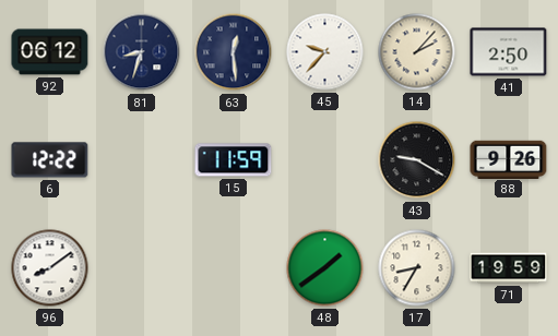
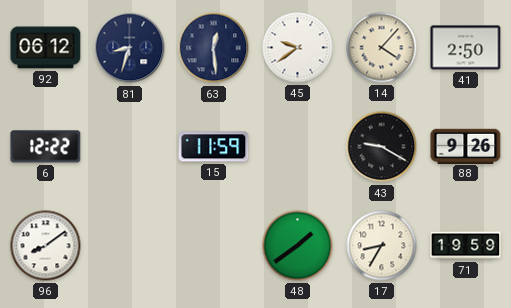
45: 9:37 -> 9:39 (298, 48)
14: 2:07 -> 4:07 (382, 48)
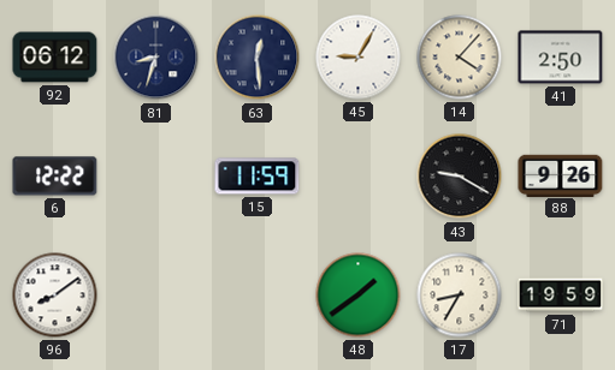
45: 9:39 -> 9:05 (359, 58)
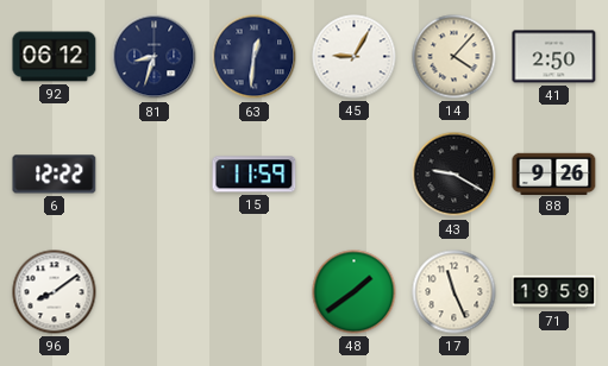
63: 12:29 -> 12:31 (255, 57)
17: 8:35 -> 11:26 (455, 292)
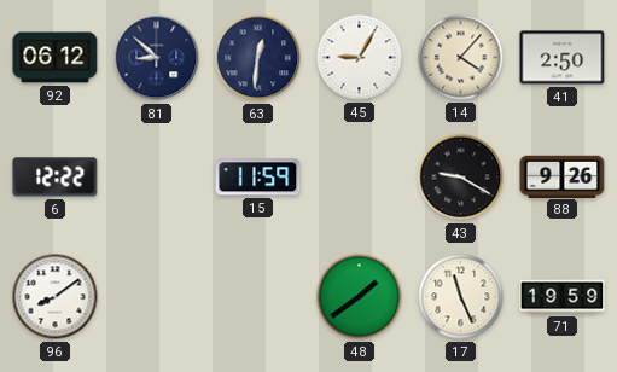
81: 8:33 -> 8:52 (157, 58)
